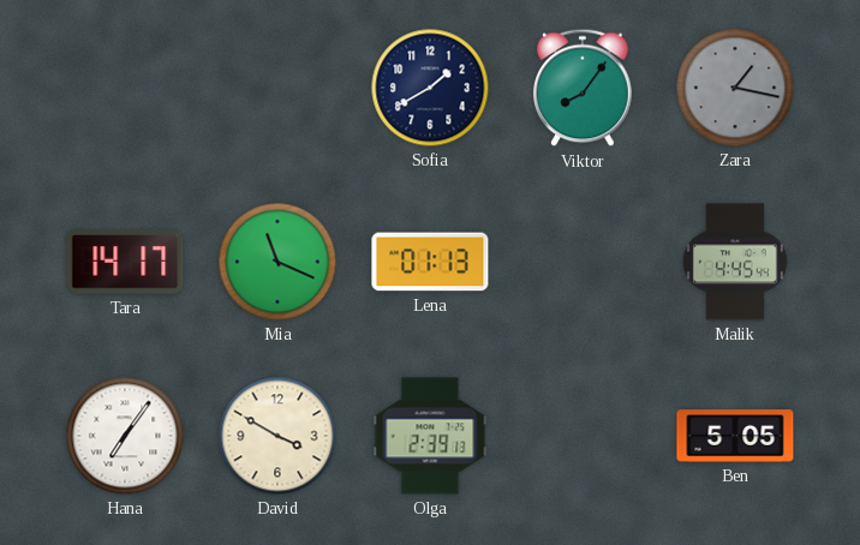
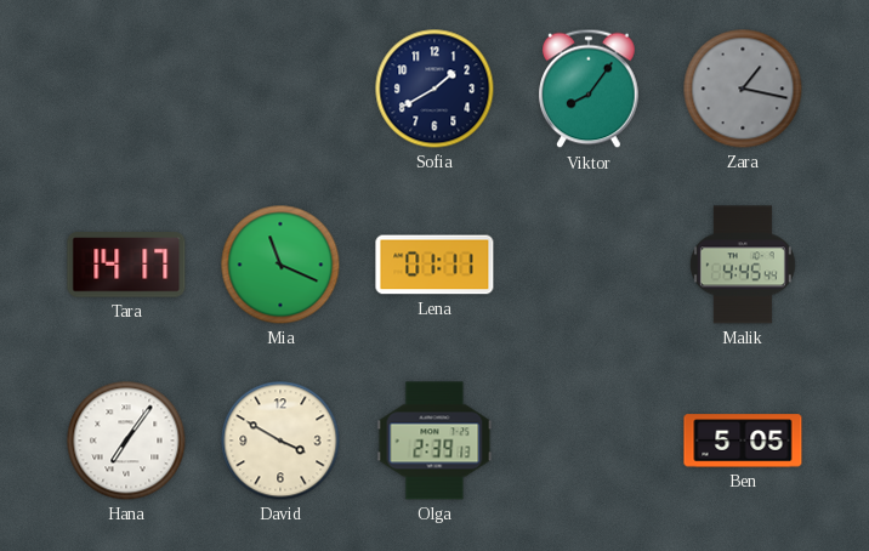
Lena: 01:13 -> 01:11 (434, 265)
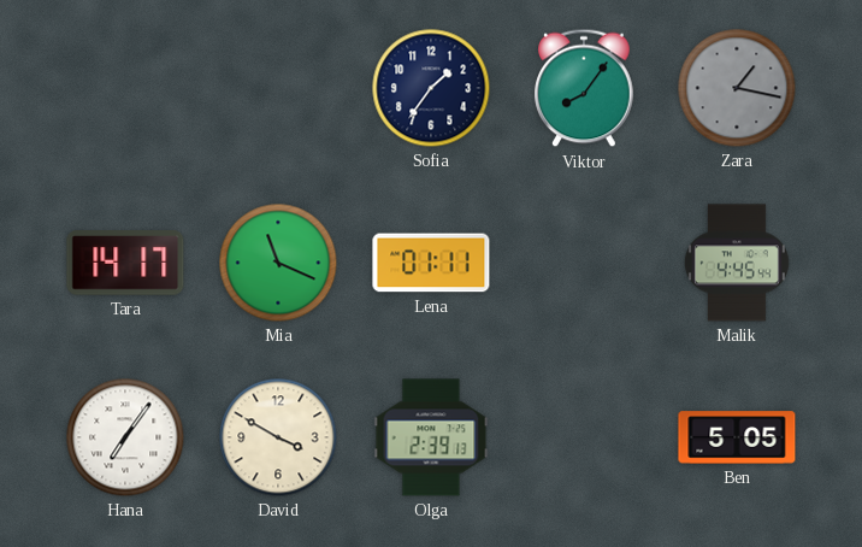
Sofia: 1:40 -> 1:36 (431, 88)
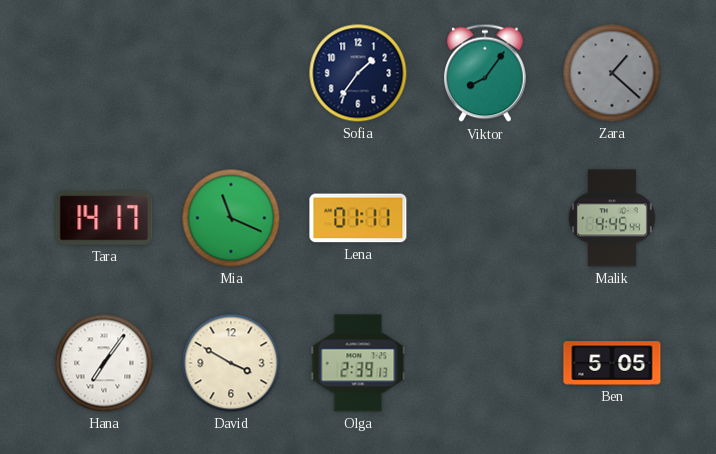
Zara: 1:17 -> 1:22 (612, 73)
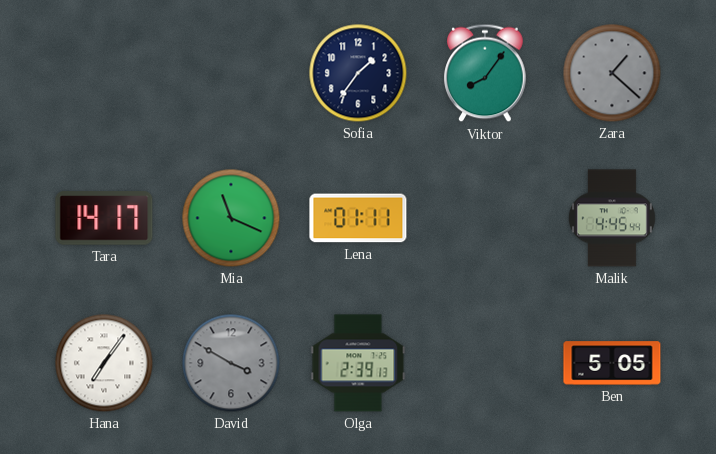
David dial: cream -> grey (231, 363)
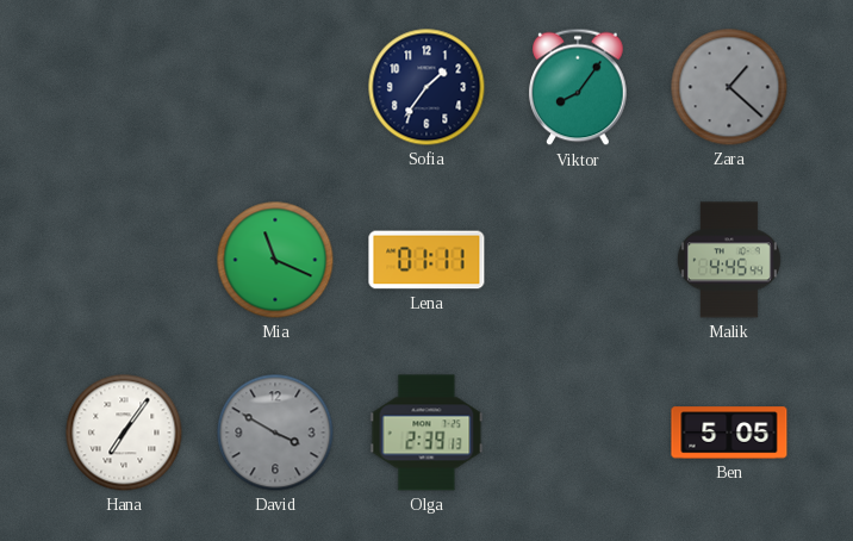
Tara: 14:17 -> none (104, 218)
